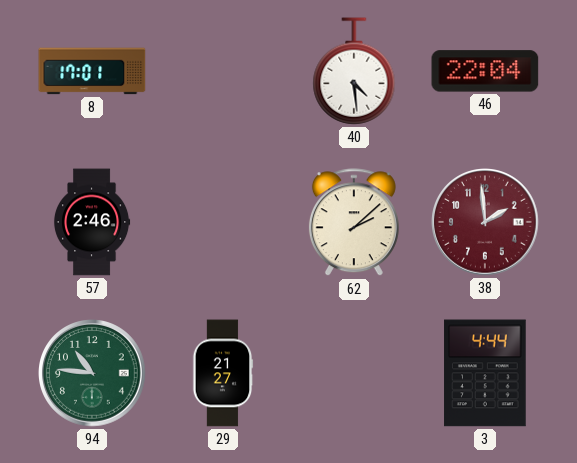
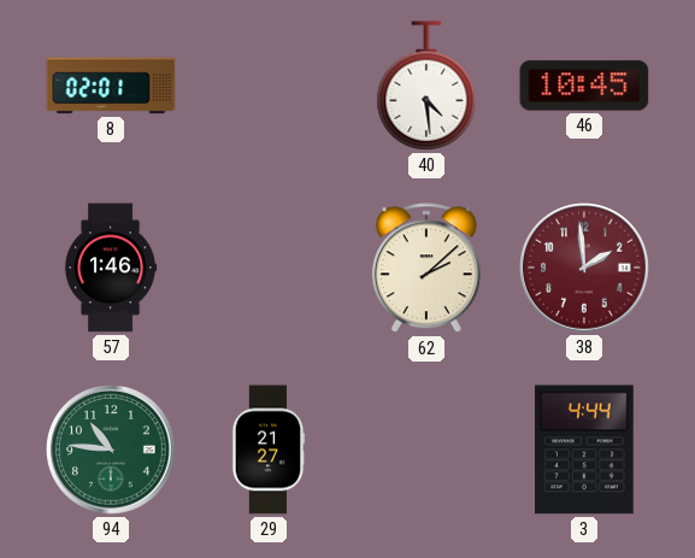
8: 17:01 -> 02:01 (111, 86)
46: 22:04 -> 10:45 (584, 86)
57: 2:46 -> 1:46 (111, 268)
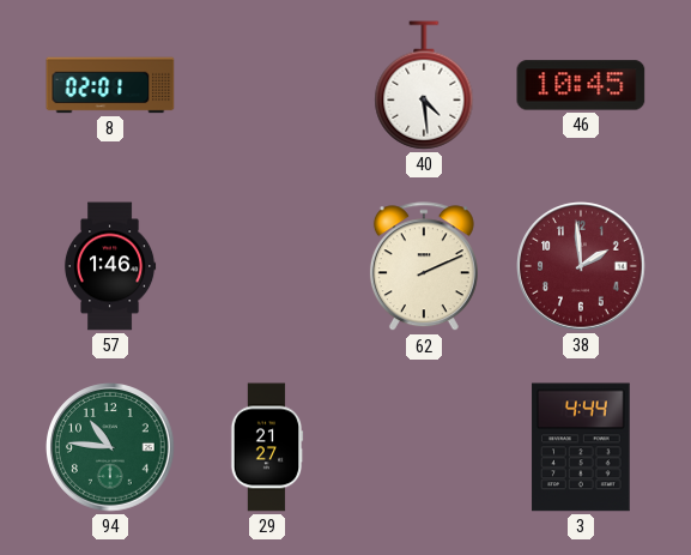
62: 2:08 -> 2:11 (424, 267)
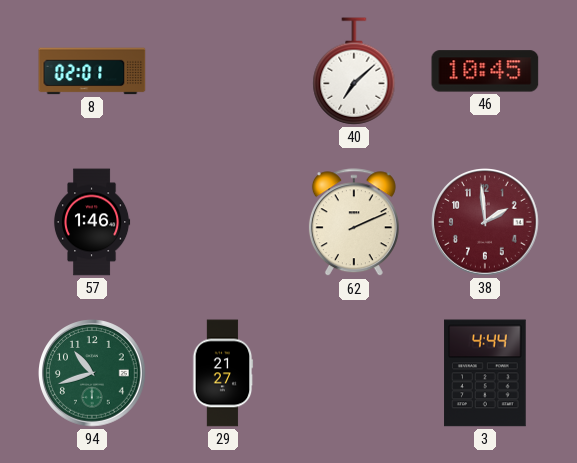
40: 4:29 -> 7:08 (354, 71)
94: 10:46 -> 10:42 (92, 373)
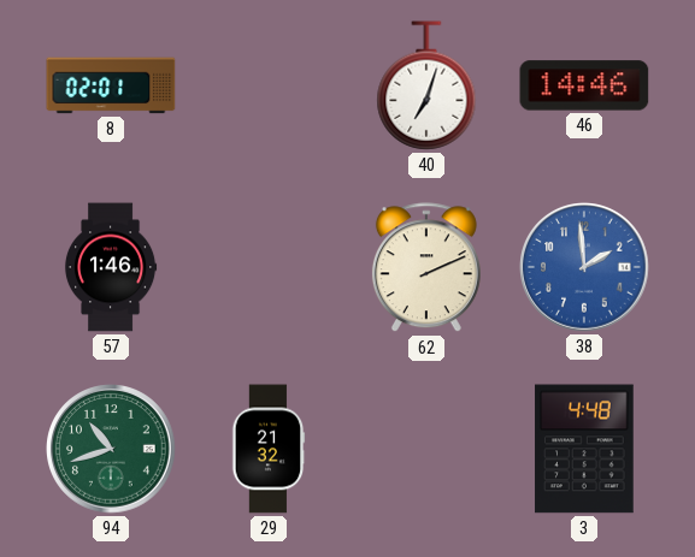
40: 7:08 -> 7:03 (426, 85)
46: 10:45 -> 14:46 (584, 85)
38 dial: burgundy -> blue (584, 267)
29: 21:27 -> 21:32 (269, 449)
3: 4:44 -> 4:48 (584, 449)
